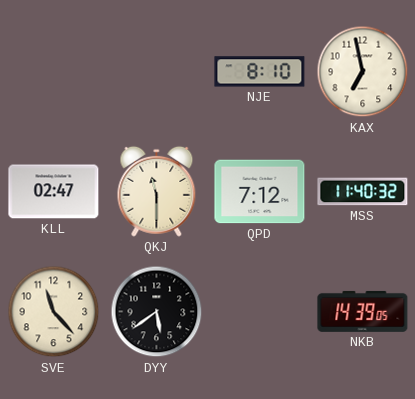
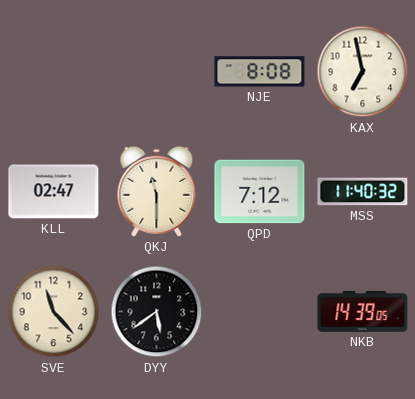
NJE: 8:10 -> 8:08 (260, 72)
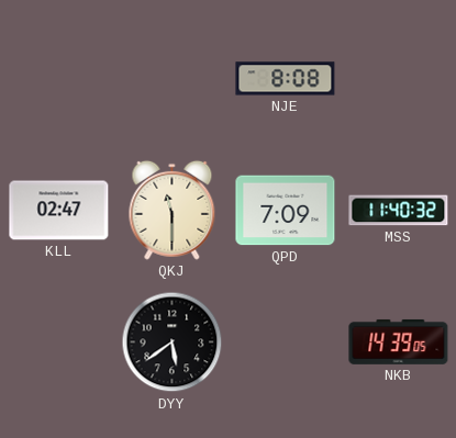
KAX: 6:58 -> none (363, 72)
QPD: 7:12 -> 7:09 (286, 211)
SVE: 11:23 -> none (54, 312)
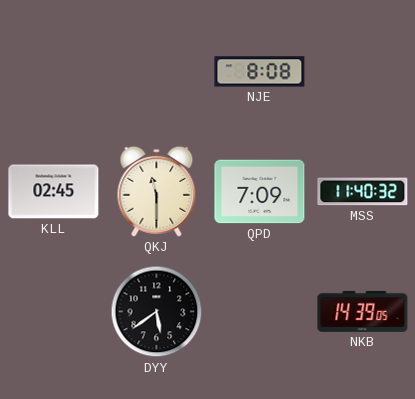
KLL: 02:47 -> 02:45 (54, 192)
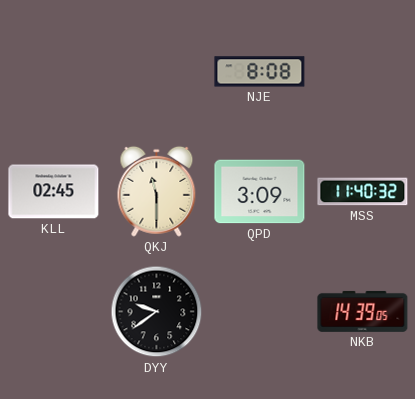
QPD: 7:09 -> 3:09 (260, 192)
DYY: 5:39 -> 9:39 (157, 312)
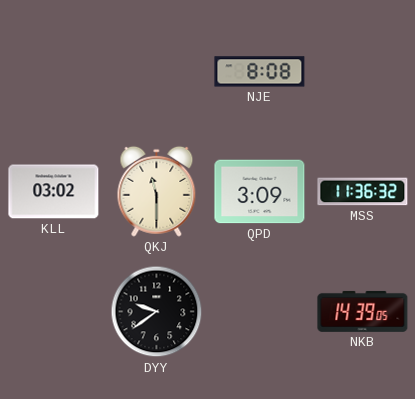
KLL: 02:45 -> 03:02 (54, 192)
MSS: 11:40 -> 11:36 (363, 192)
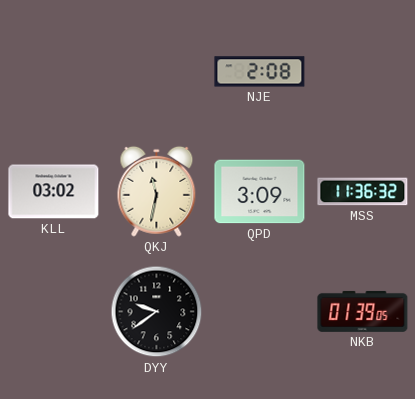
NJE: 8:08 -> 2:08 (260, 72)
QKJ: 11:30 -> 11:32 (157, 191)
NKB: 14:39 -> 01:39 (363, 311)
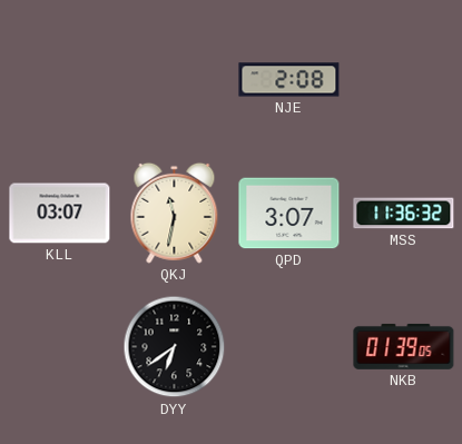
KLL: 03:02 -> 03:07 (60, 214)
QPD: 3:09 -> 3:07 (289, 214)
DYY: 9:39 -> 6:39 (175, 347)
